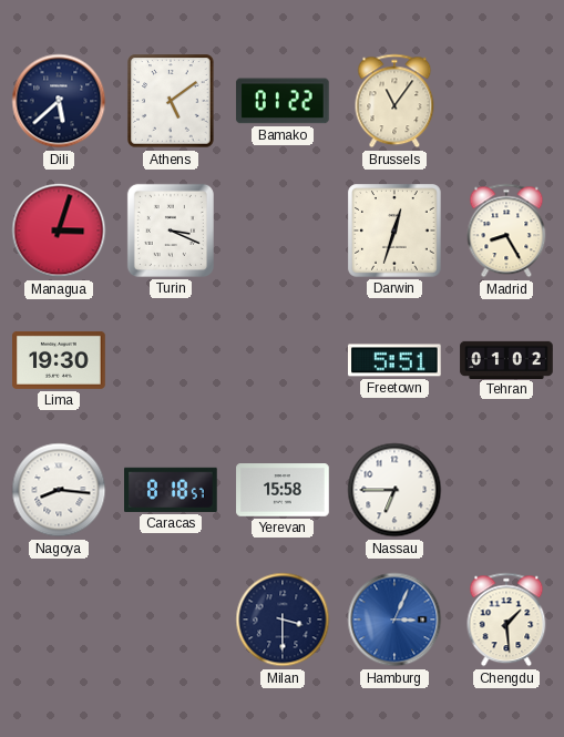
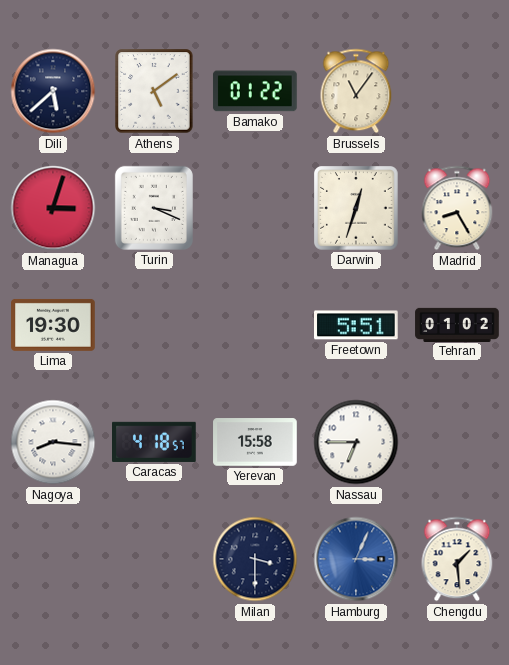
Caracas: 8:18 -> 4:18 (155, 442)
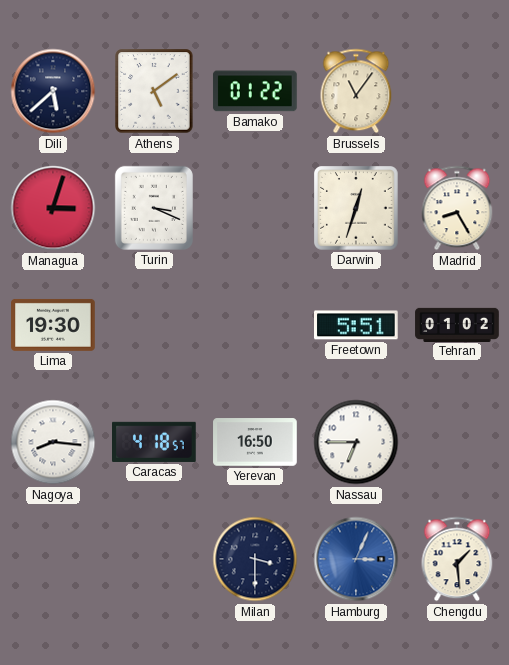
Yerevan: 15:58 -> 16:50 (255, 442)
